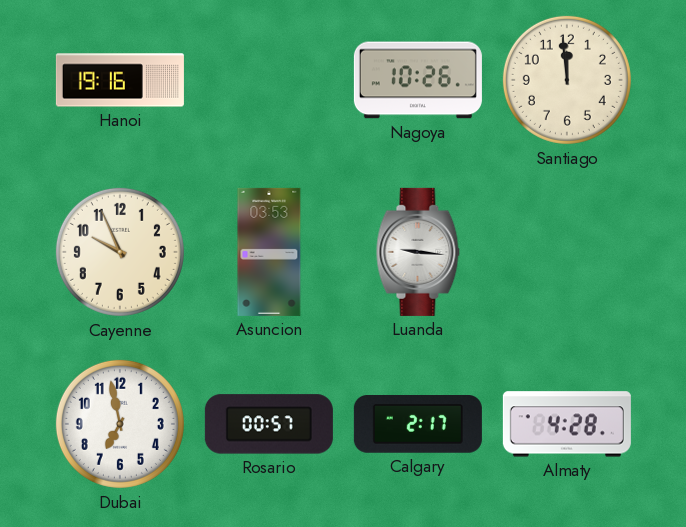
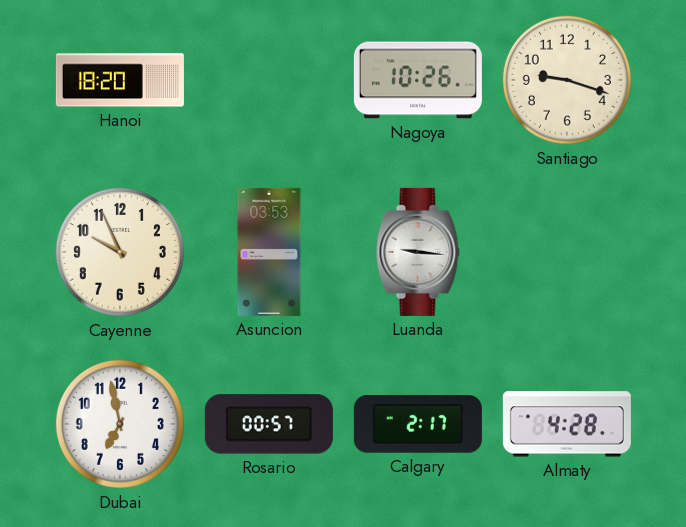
Hanoi: 19:16 -> 18:20 (120, 80)
Santiago: 11:59 -> 9:18 (567, 80)
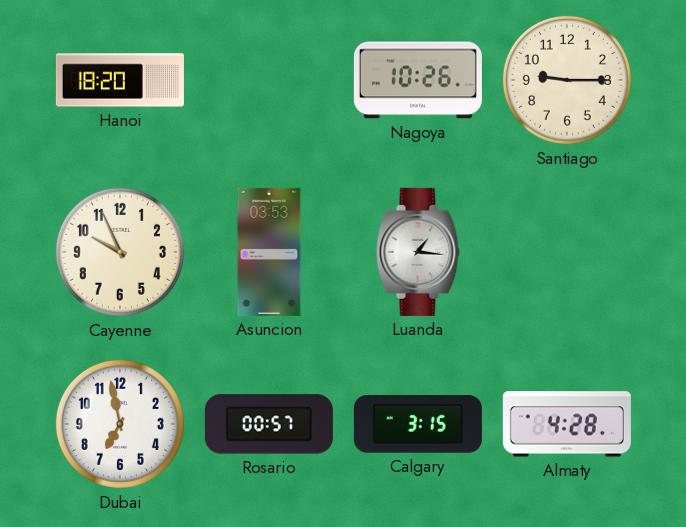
Santiago: 9:18 -> 9:15 (567, 80)
Luanda: 9:16 -> 1:16 (418, 252)
Calgary: 2:17 -> 3:15 (418, 425)
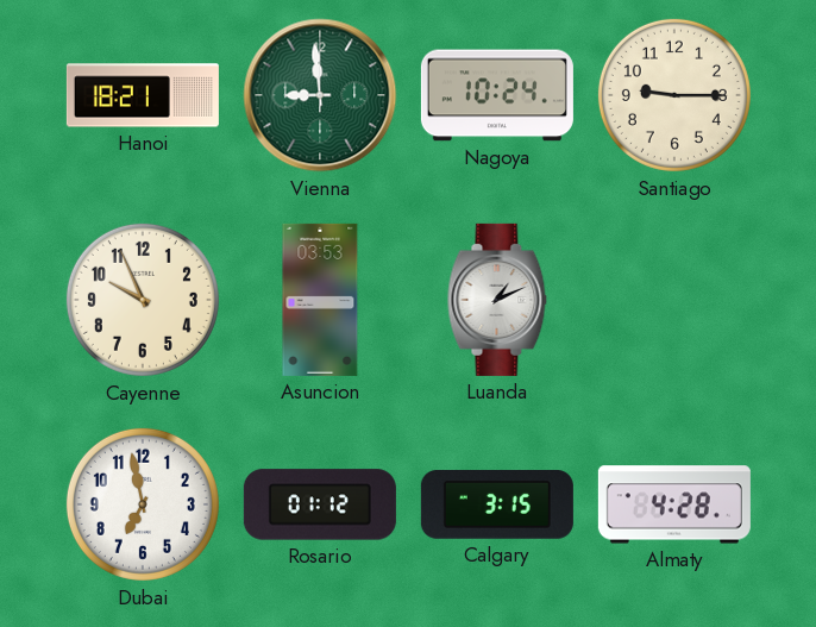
Hanoi: 18:20 -> 18:21 (143, 95)
Vienna: none -> 8:59 (320, 95)
Nagoya: 10:26 -> 10:24 (497, 95)
Luanda: 1:16 -> 1:11 (497, 300)
Rosario: 00:57 -> 01:12 (320, 504)
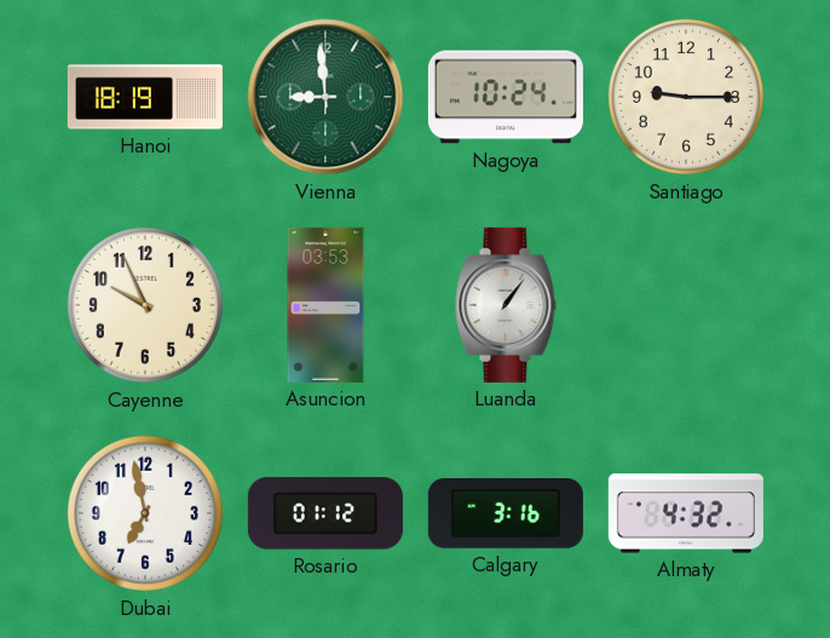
Hanoi: 18:21 -> 18:19 (145, 97)
Luanda: 1:11 -> 1:06 (506, 305)
Calgary: 3:15 -> 3:16 (506, 515)
Almaty: 4:28 -> 4:32 (686, 513)
